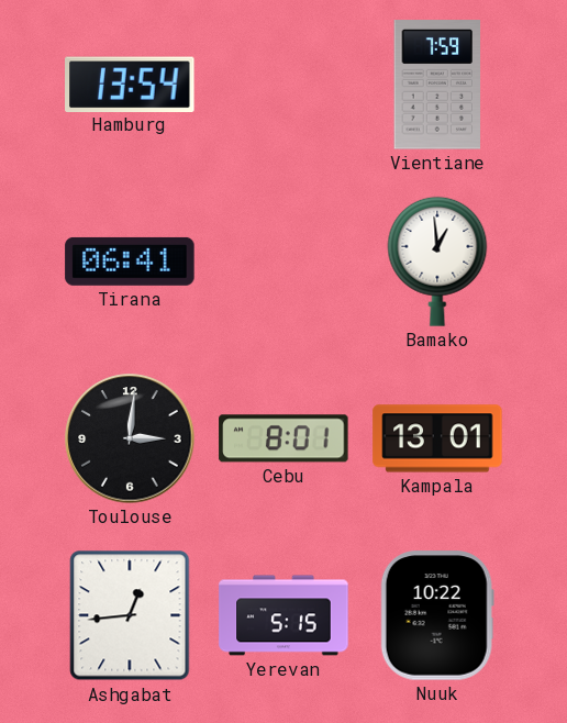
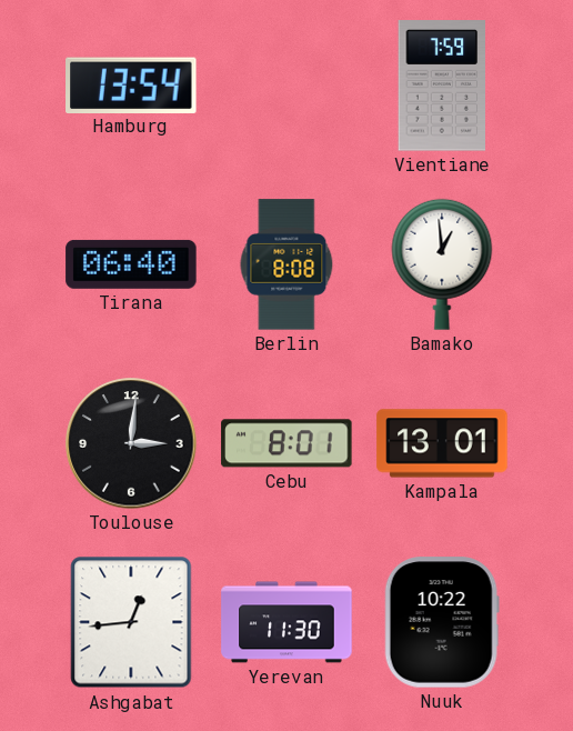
Tirana: 06:41 -> 06:40 (131, 264)
Berlin: none -> 8:08 (286, 264)
Yerevan: 5:15 -> 11:30 (286, 622)
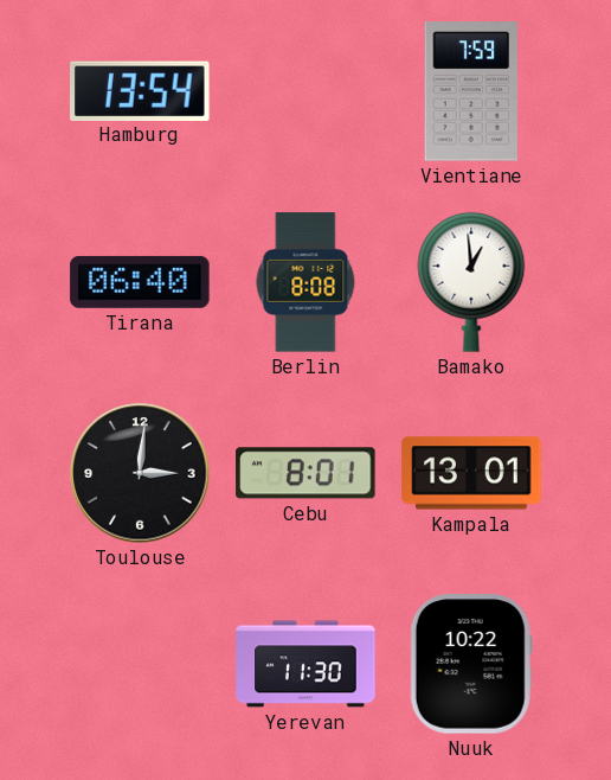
Ashgabat: 12:44 -> none (131, 622)
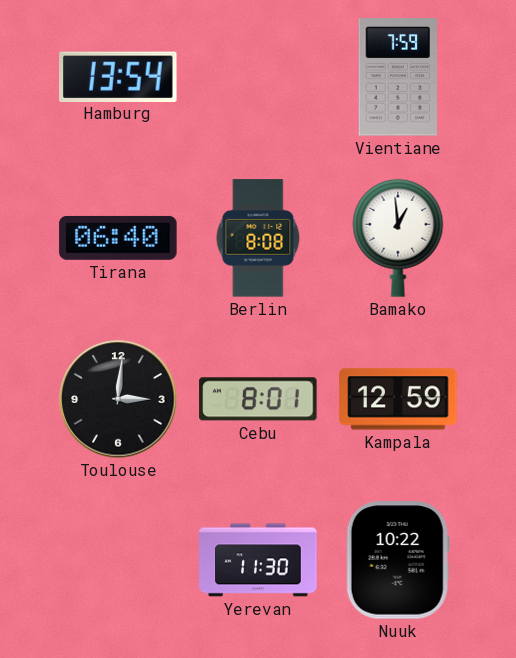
Kampala: 13:01 -> 12:59 (398, 399)
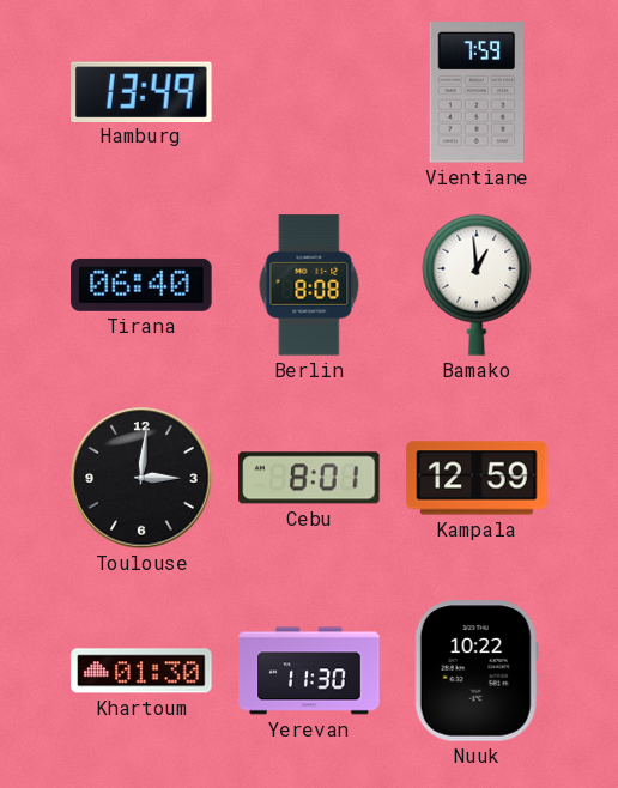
Hamburg: 13:54 -> 13:49 (143, 91)
Khartoum: none -> 01:30 (141, 671)
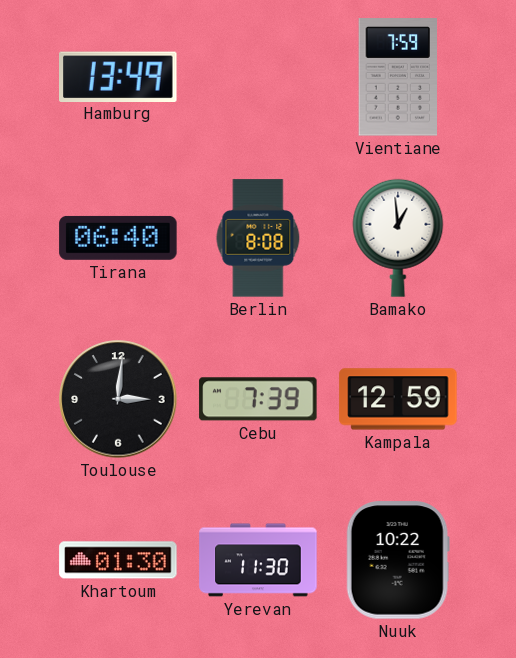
Cebu: 8:01 -> 7:39 (258, 399)
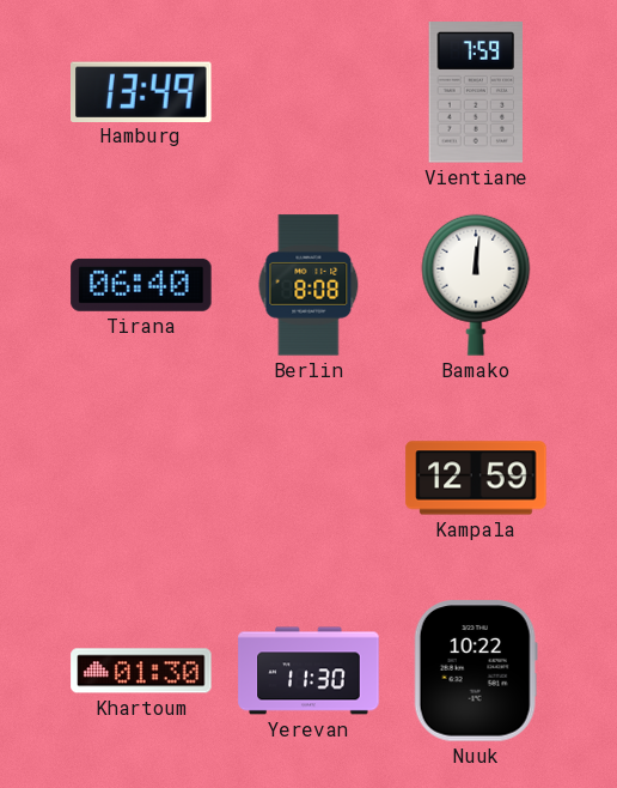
Bamako: 12:59 -> 12:01 (476, 285)
Toulouse: 3:01 -> none (118, 399)
Cebu: 7:39 -> none (258, 399)
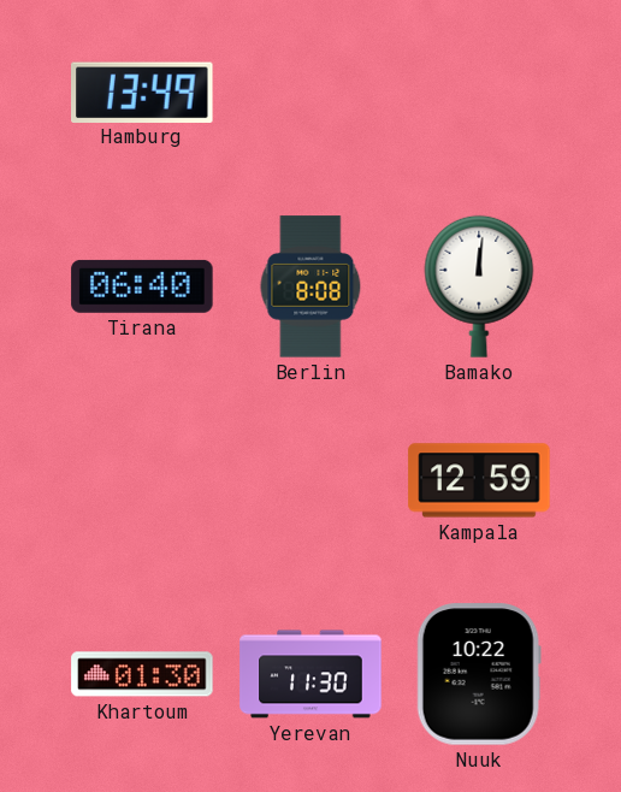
Vientiane: 7:59 -> none (475, 92)
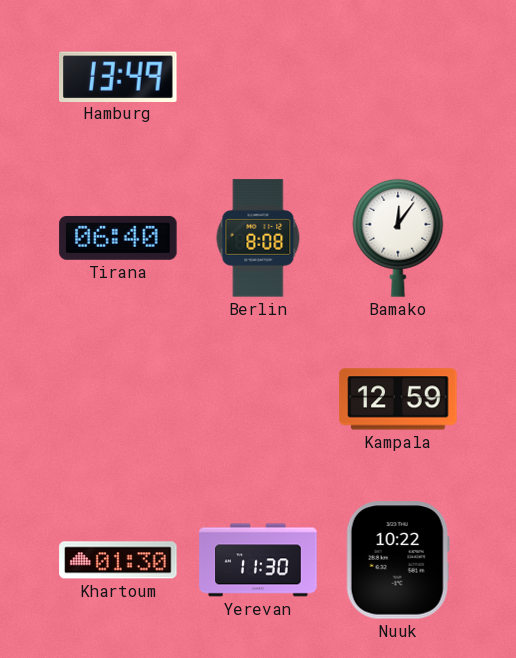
Bamako: 12:01 -> 12:06 (398, 238)
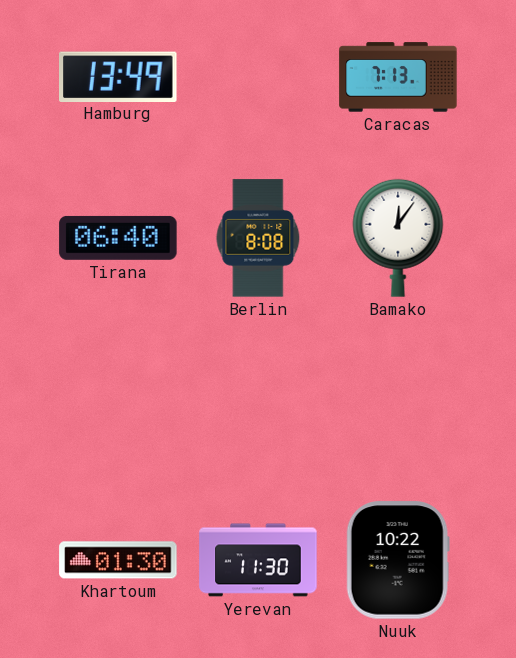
Caracas: none -> 7:13 (398, 77)
Kampala: 12:59 -> none (398, 399)
